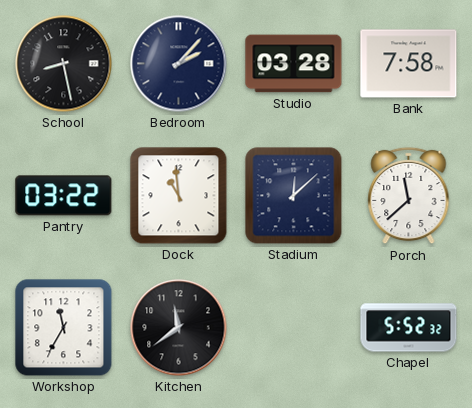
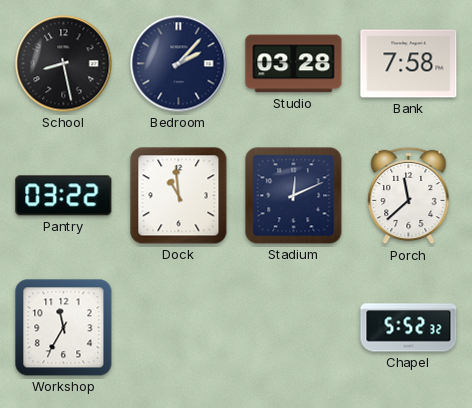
Stadium: 12:08 -> 12:11 (294, 196)
Kitchen: 11:39 -> none (179, 328)
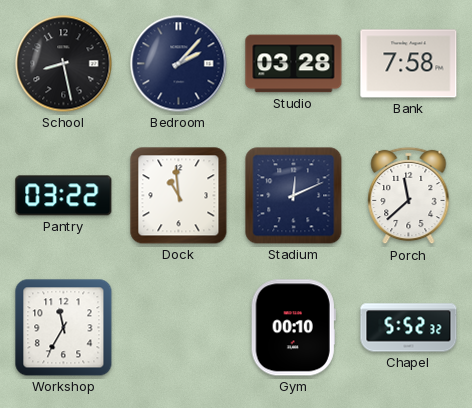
Gym: none -> 00:10 (293, 328)
